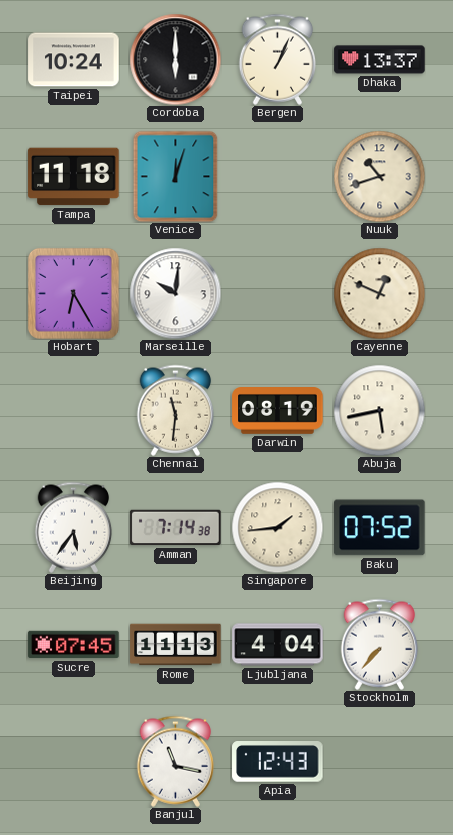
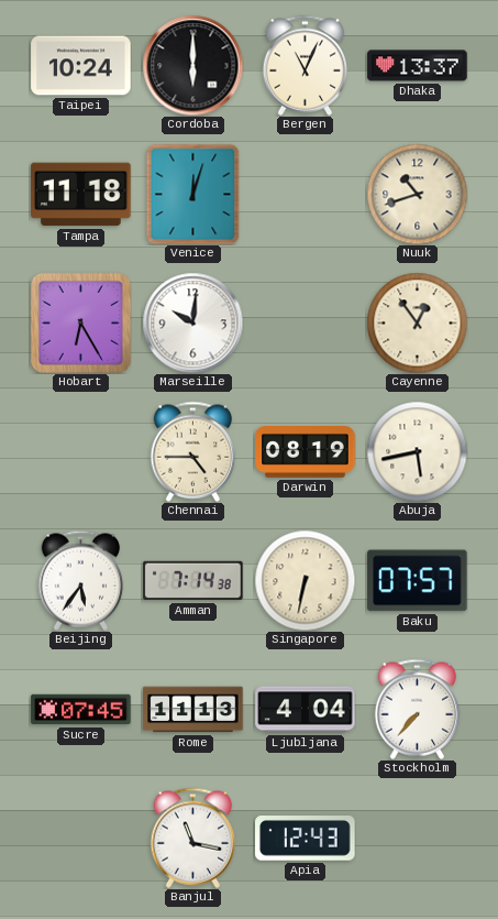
Bergen: 1:04 -> 11:04 (306, 65)
Cayenne: 12:49 -> 12:54 (417, 322)
Chennai: 11:31 -> 4:45 (193, 451)
Singapore: 1:44 -> 6:32 (305, 580)
Baku: 07:52 -> 07:57 (418, 581)
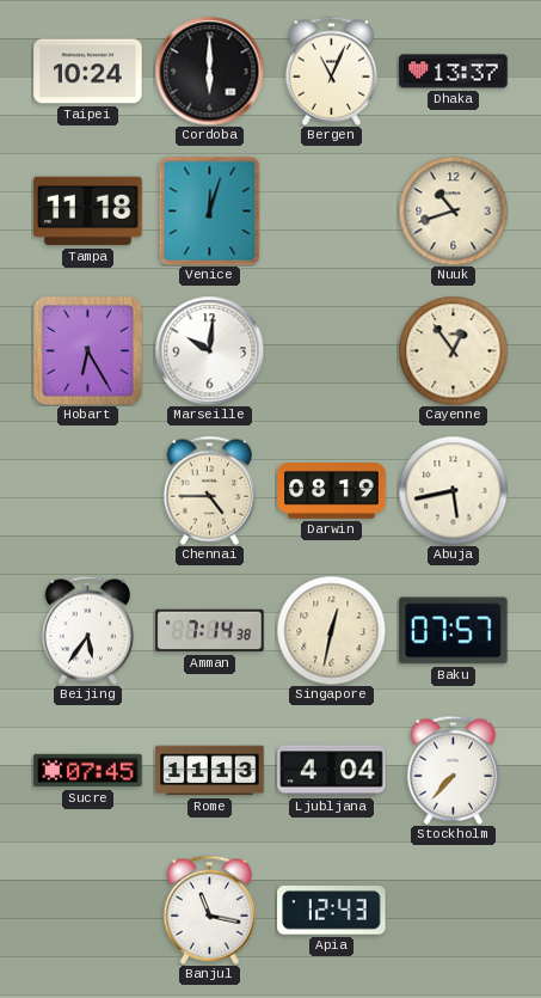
Singapore: 6:32 -> 12:32 (331, 630)
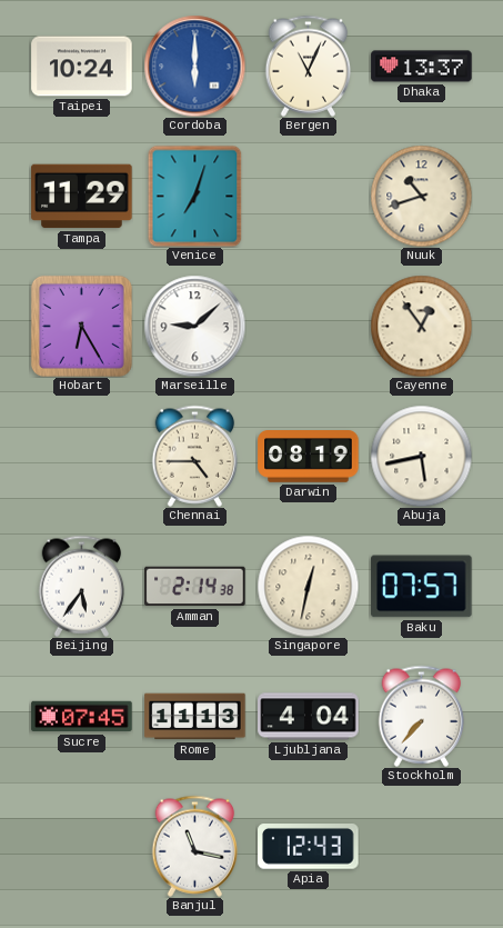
Cordoba dial: black -> blue (194, 66)
Tampa: 11:18 -> 11:29 (82, 197)
Venice: 12:03 -> 7:03 (195, 196)
Marseille: 10:01 -> 9:08 (194, 326)
Amman: 7:14 -> 2:14 (195, 587)
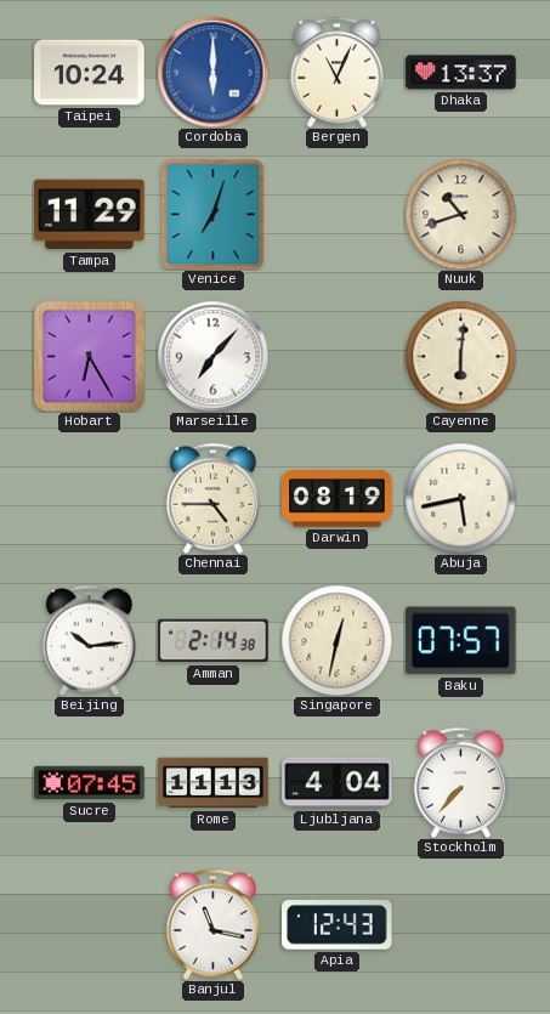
Marseille: 9:08 -> 7:07 (212, 356)
Cayenne: 12:54 -> 6:01 (460, 356)
Beijing: 5:36 -> 10:14 (90, 640)
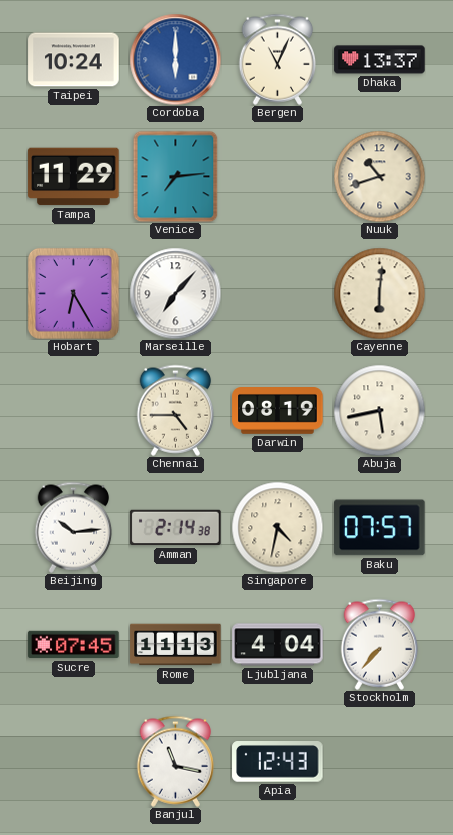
Venice: 7:03 -> 7:14 (176, 176)
Singapore: 12:32 -> 4:32 (277, 527)
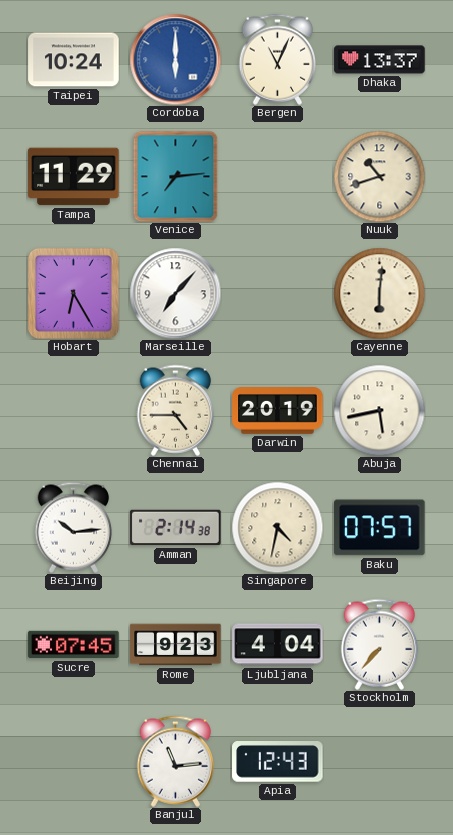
Darwin: 08:19 -> 20:19 (278, 411)
Rome: 11:13 -> 9:23 (176, 645)
Banjul: 11:17 -> 11:14 (176, 761)
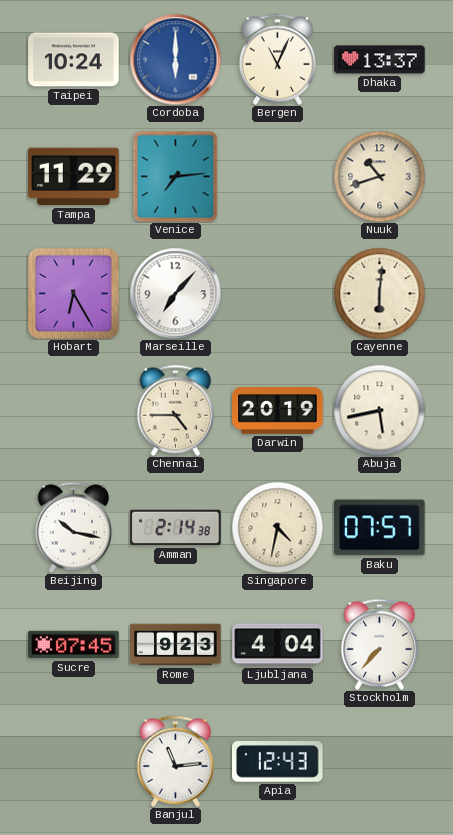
Beijing: 10:14 -> 10:17 (74, 527)
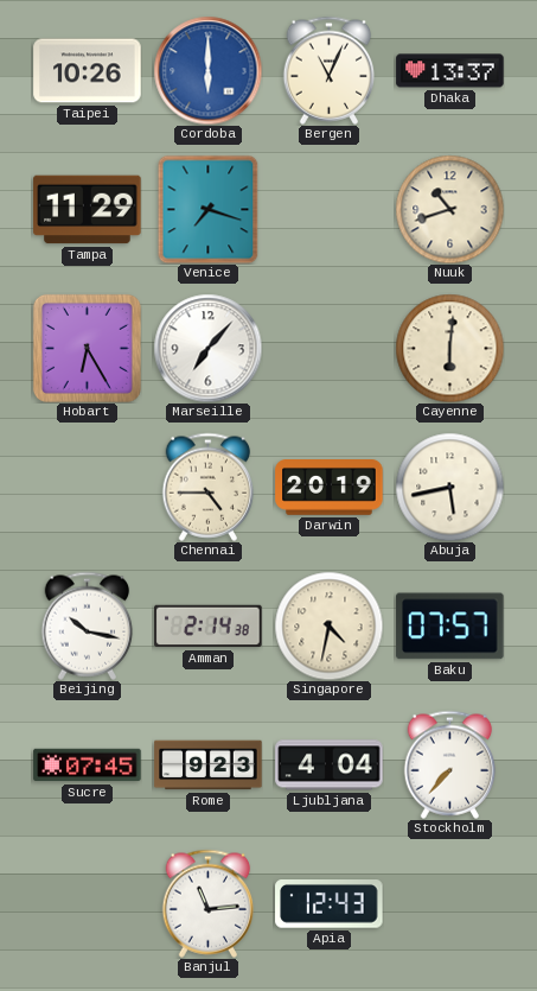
Taipei: 10:24 -> 10:26 (88, 71)
Venice: 7:14 -> 7:18 (209, 209)
